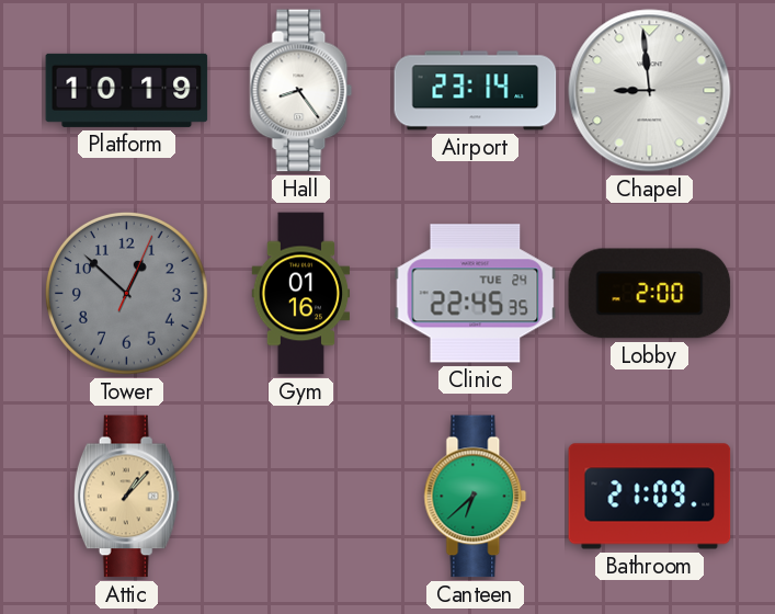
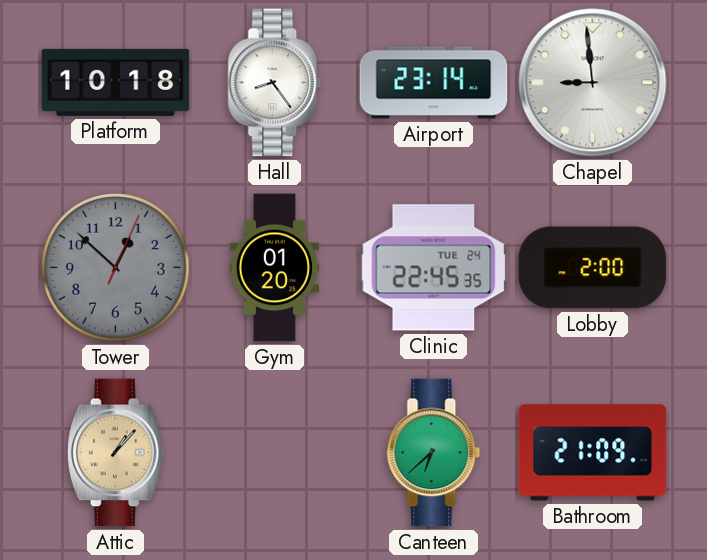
Platform: 10:19 -> 10:18 (116, 82)
Gym: 01:16 -> 01:20 (275, 268)
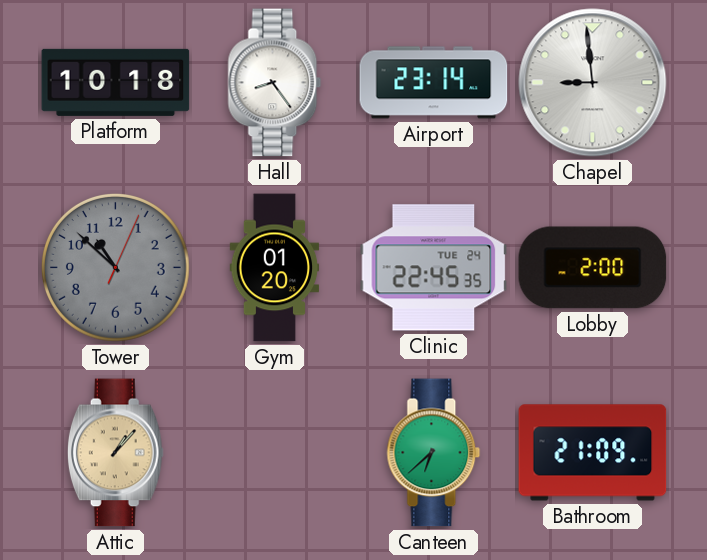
Tower: 12:52 -> 10:52 (115, 267)
